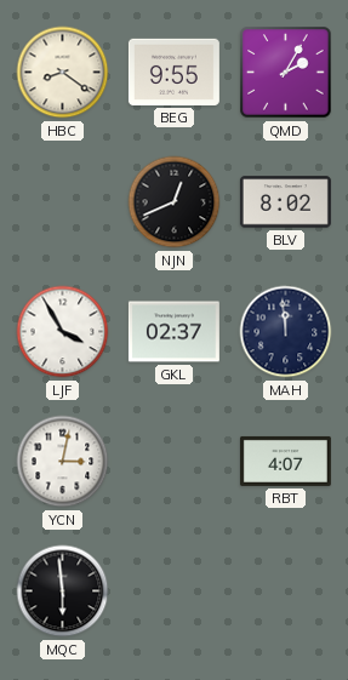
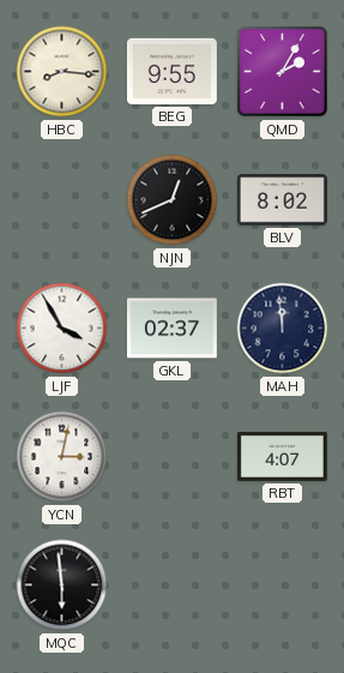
HBC: 8:21 -> 8:16 (62, 72)
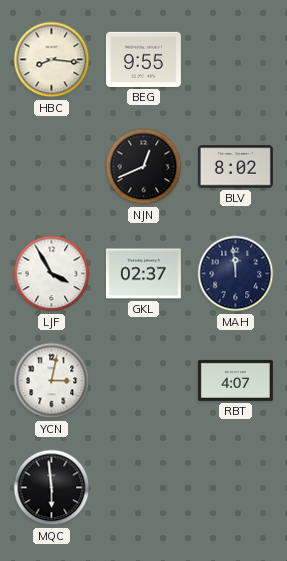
QMD: 2:05 -> none (283, 72)
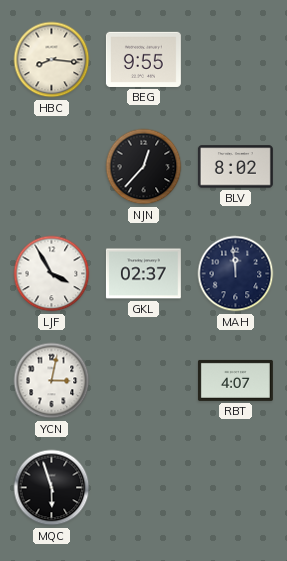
NJN: 12:41 -> 12:37 (144, 167)
MQC: 5:59 -> 5:57 (52, 488)
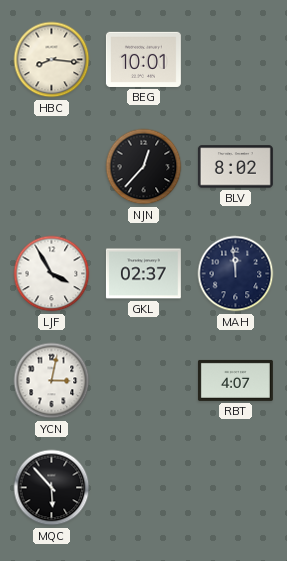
BEG: 9:55 -> 10:01 (143, 59)
MQC: 5:57 -> 5:53 (52, 488)
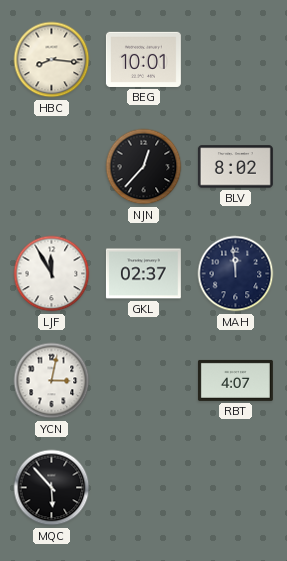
LJF: 3:55 -> 11:55 (52, 274)
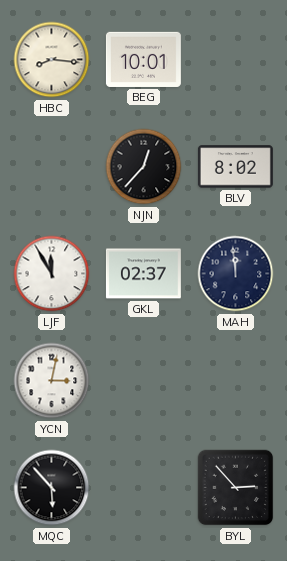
RBT: 4:07 -> none (235, 380)
BYL: none -> 2:53 (236, 488)
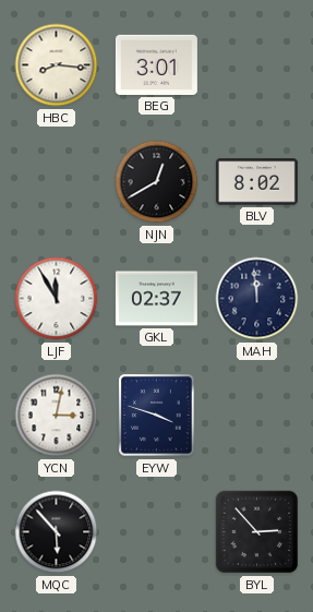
BEG: 10:01 -> 3:01 (156, 64)
NJN: 12:37 -> 12:40 (157, 182)
EYW: none -> 3:48 (157, 416)
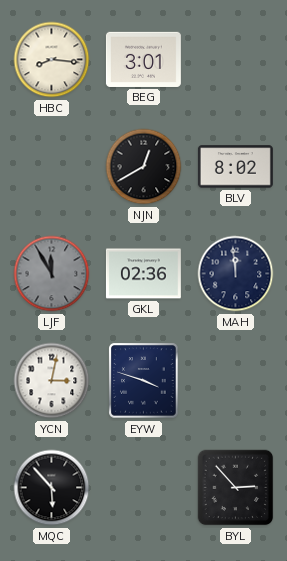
LJF dial: white -> grey (52, 274)
GKL: 02:37 -> 02:36 (143, 274)
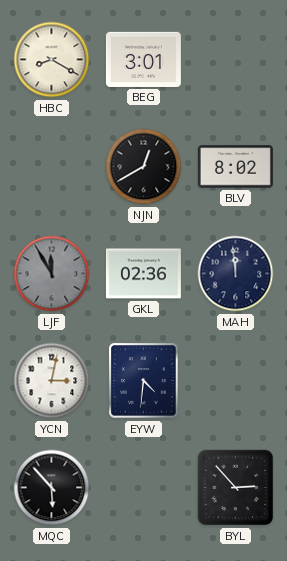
HBC: 8:16 -> 8:20 (52, 60)
EYW: 3:48 -> 4:31 (144, 381)
